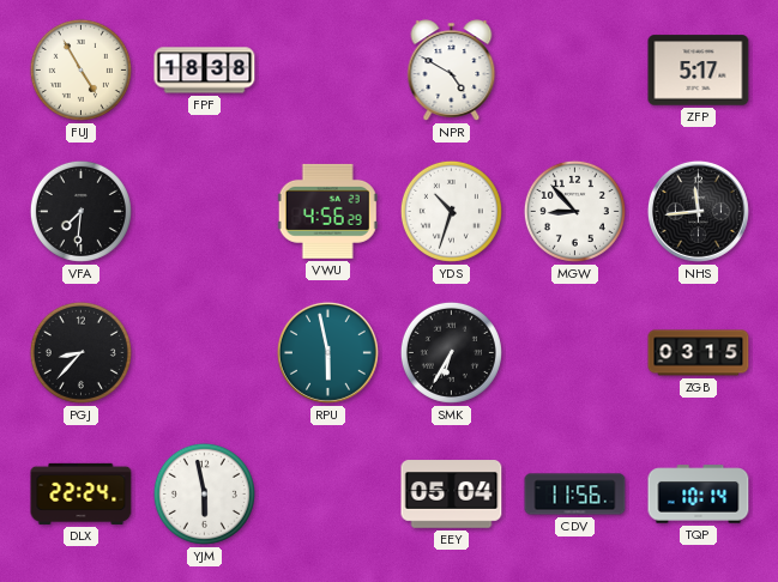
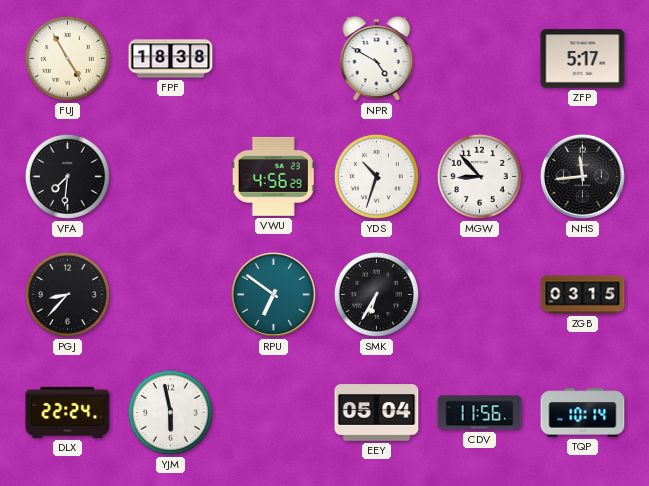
RPU: 5:58 -> 6:51 (273, 294)
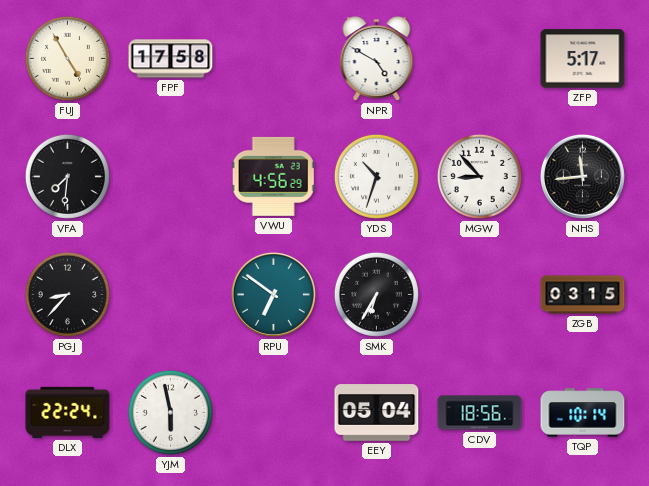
FPF: 18:38 -> 17:58 (171, 59)
CDV: 11:56 -> 18:56 (480, 413)
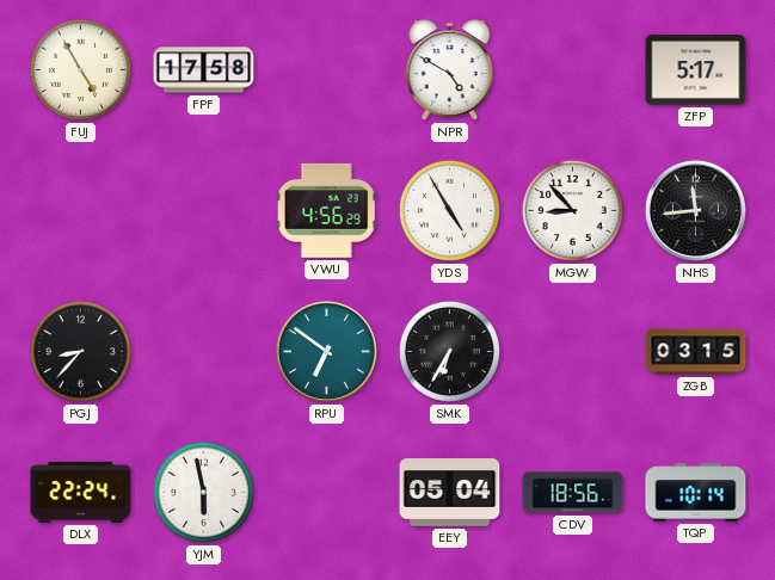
VFA: 7:31 -> none (67, 176)
YDS: 10:33 -> 4:55 (449, 210)
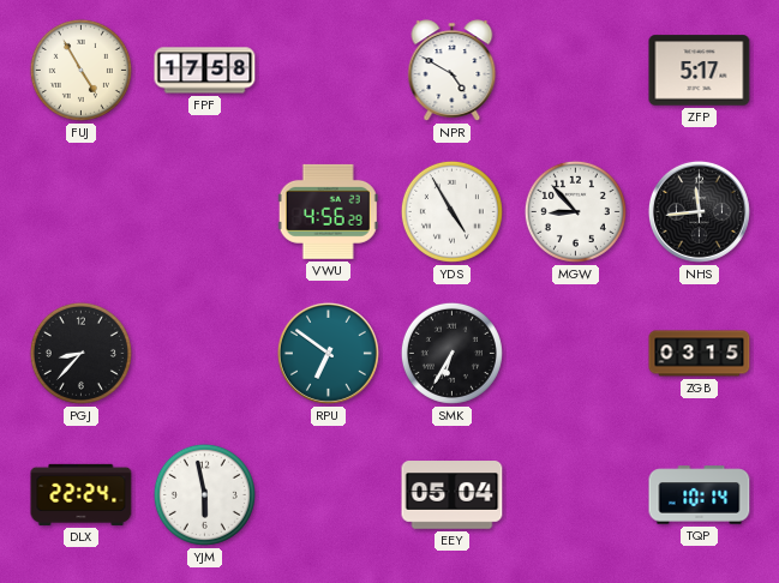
CDV: 18:56 -> none (573, 493)
